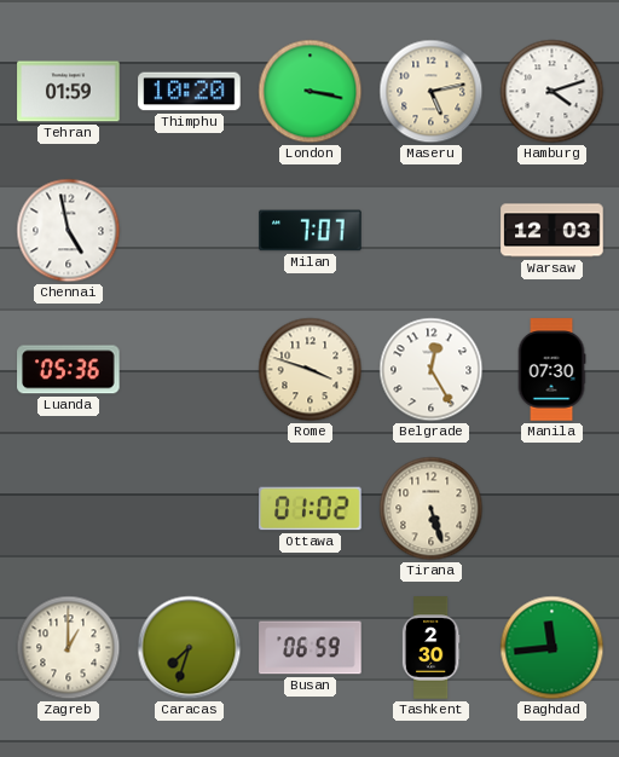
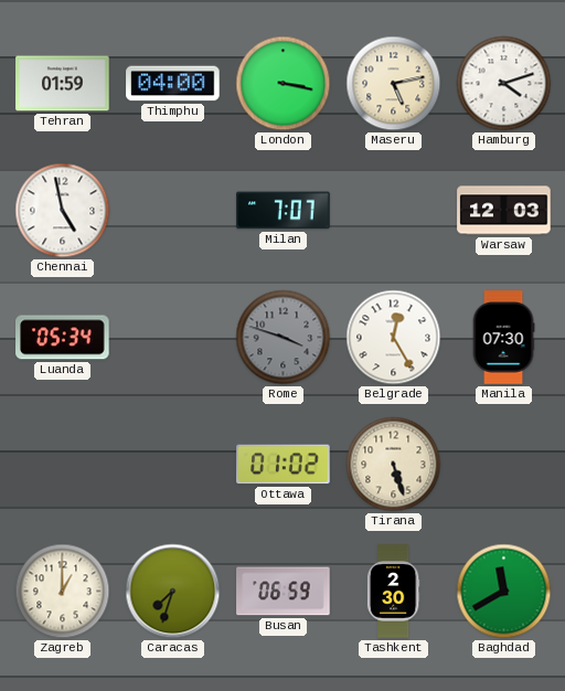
Thimphu: 10:20 -> 04:00 (173, 84)
Luanda: 05:36 -> 05:34 (63, 338)
Rome dial: cream -> grey (284, 338)
Baghdad: 11:44 -> 11:40 (504, 592)
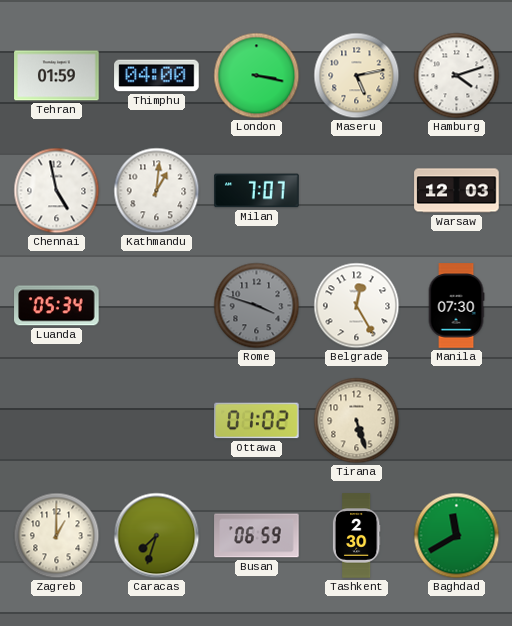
Kathmandu: none -> 1:01 (157, 191)
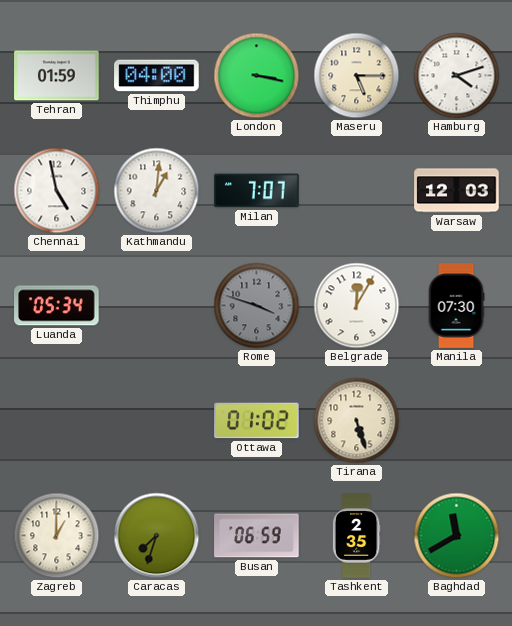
Maseru: 5:13 -> 5:15 (357, 76)
Belgrade: 12:25 -> 12:05 (357, 306)
Tashkent: 2:30 -> 2:35 (356, 536)
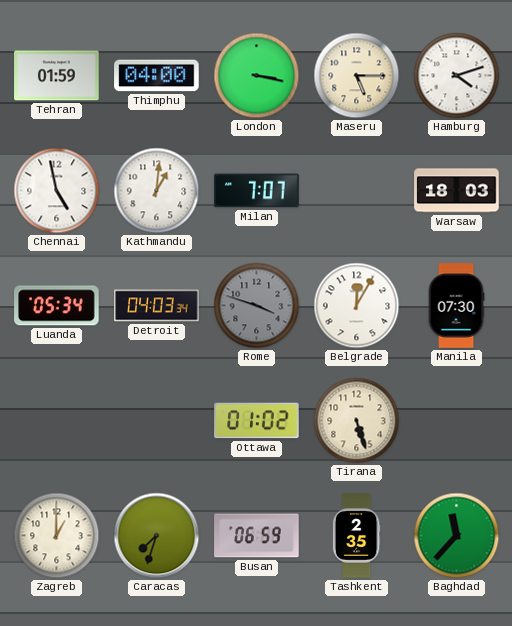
Warsaw: 12:03 -> 18:03 (457, 191)
Detroit: none -> 04:03 (157, 306)
Baghdad: 11:40 -> 11:37 (457, 536)
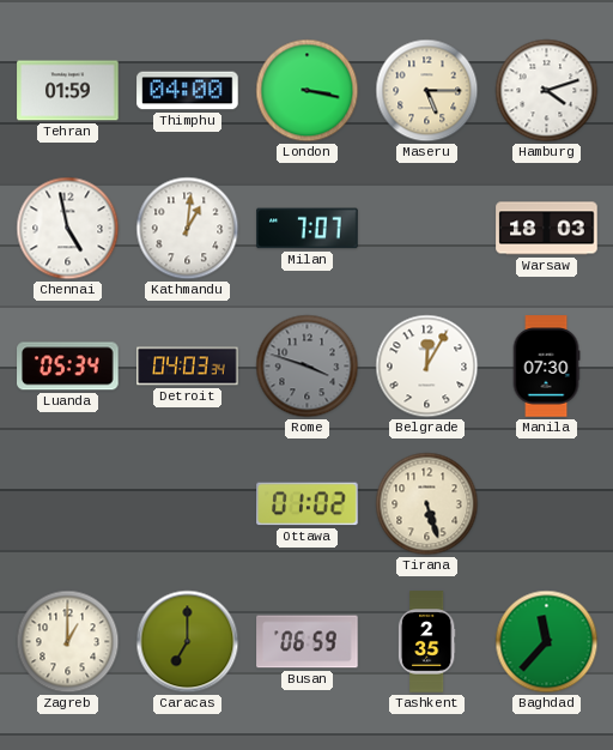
Caracas: 7:33 -> 7:00 (188, 642)
